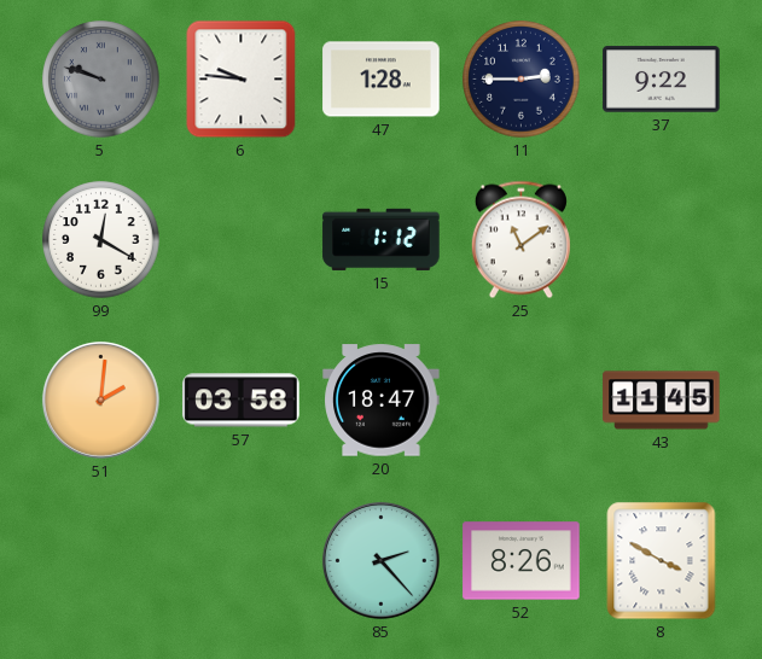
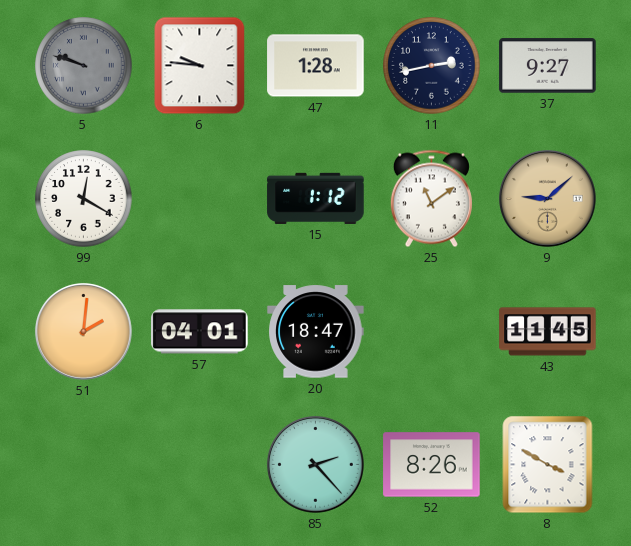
11: 2:45 -> 2:43 (432, 66)
37: 9:22 -> 9:27 (548, 66)
9: none -> 9:08 (547, 198)
57: 03:58 -> 04:01 (200, 332)
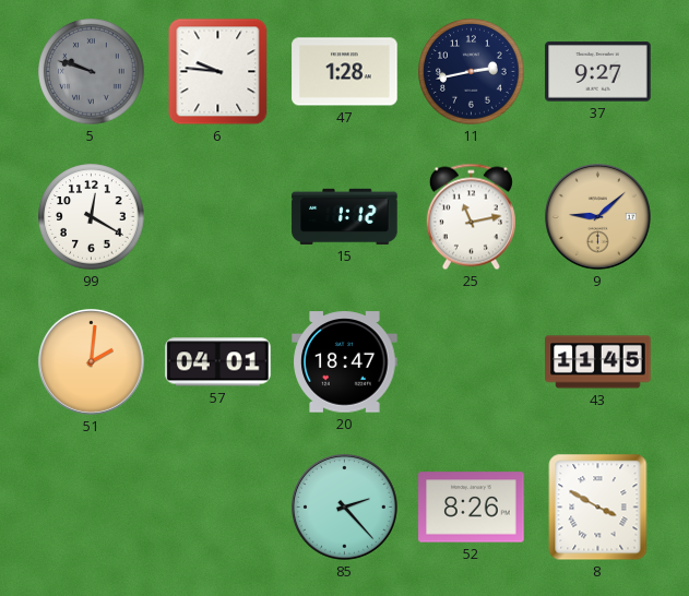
25: 11:09 -> 11:13 (471, 217)
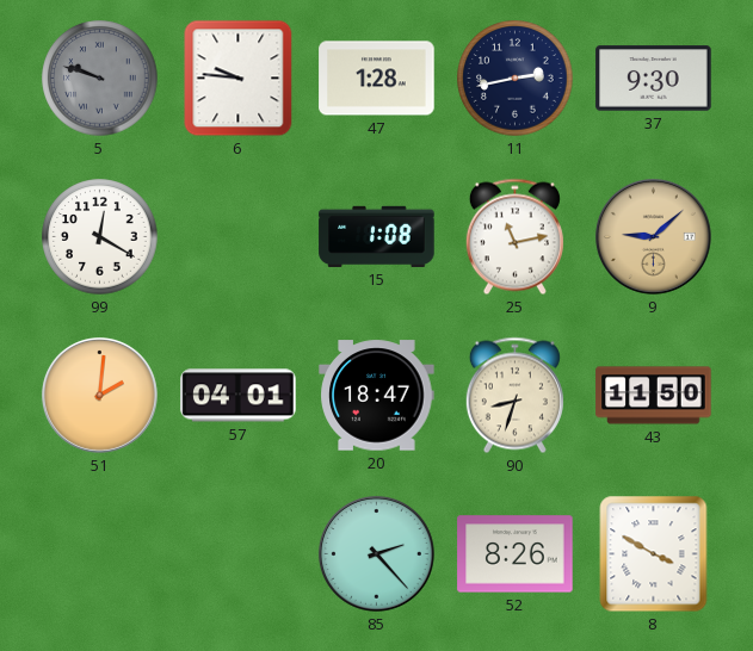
37: 9:27 -> 9:30 (654, 79)
15: 1:12 -> 1:08 (377, 236)
90: none -> 8:33 (514, 396)
43: 11:45 -> 11:50 (654, 396)
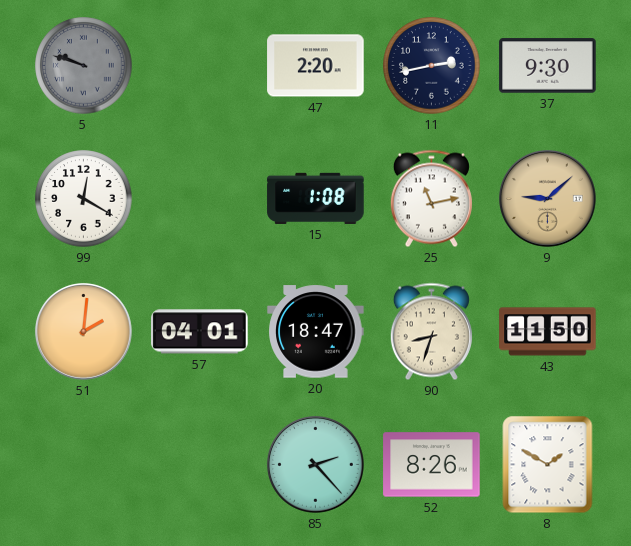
6: 9:46 -> none (239, 79)
47: 1:28 -> 2:20 (316, 66)
8: 3:50 -> 1:50 (548, 465)
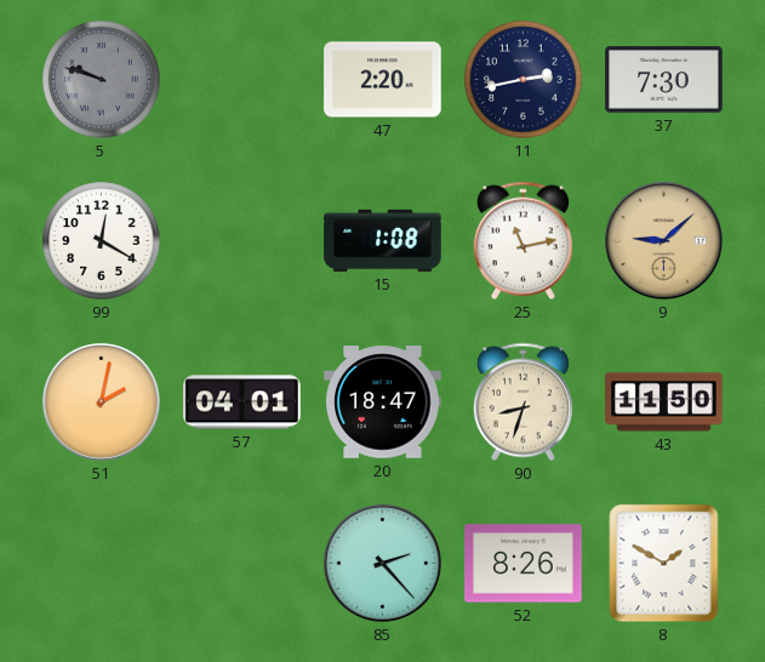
37: 9:30 -> 7:30 (664, 80)
51: 2:01 -> 2:02 (101, 401)
